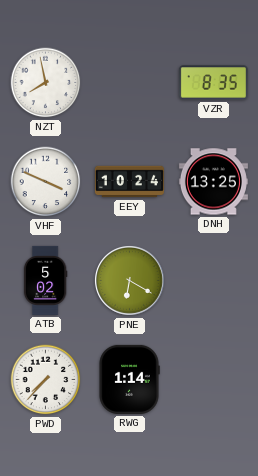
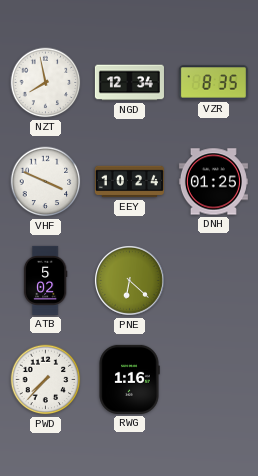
NGD: none -> 12:34 (129, 83)
DNH: 13:25 -> 01:25 (213, 182)
PNE: 6:20 -> 6:22 (129, 280)
RWG: 1:14 -> 1:16 (129, 379)
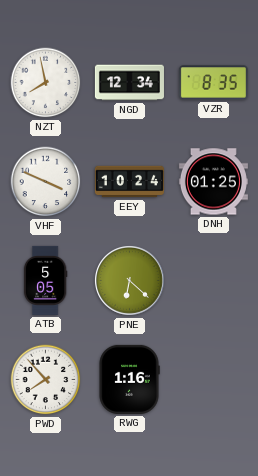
ATB: 5:02 -> 5:05 (45, 280)
PWD: 7:37 -> 7:53 (46, 380)
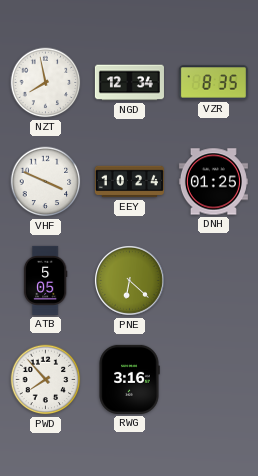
RWG: 1:16 -> 3:16 (129, 379)
